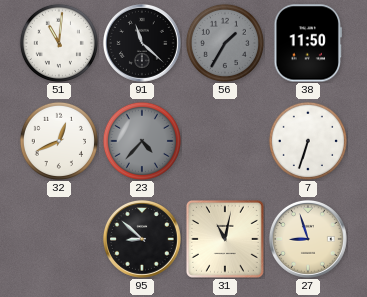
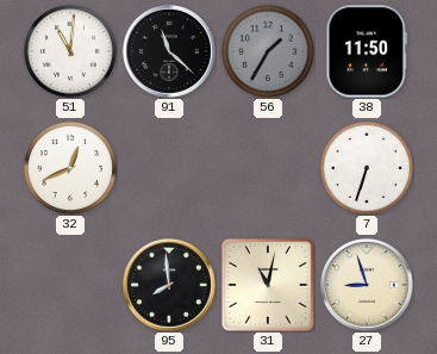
23: 4:37 -> none (142, 141)
95: 8:52 -> 7:59 (169, 285)
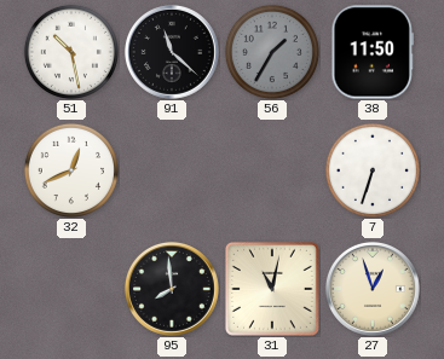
51: 11:01 -> 10:28 (71, 52)
27: 8:57 -> 12:57 (373, 289)
